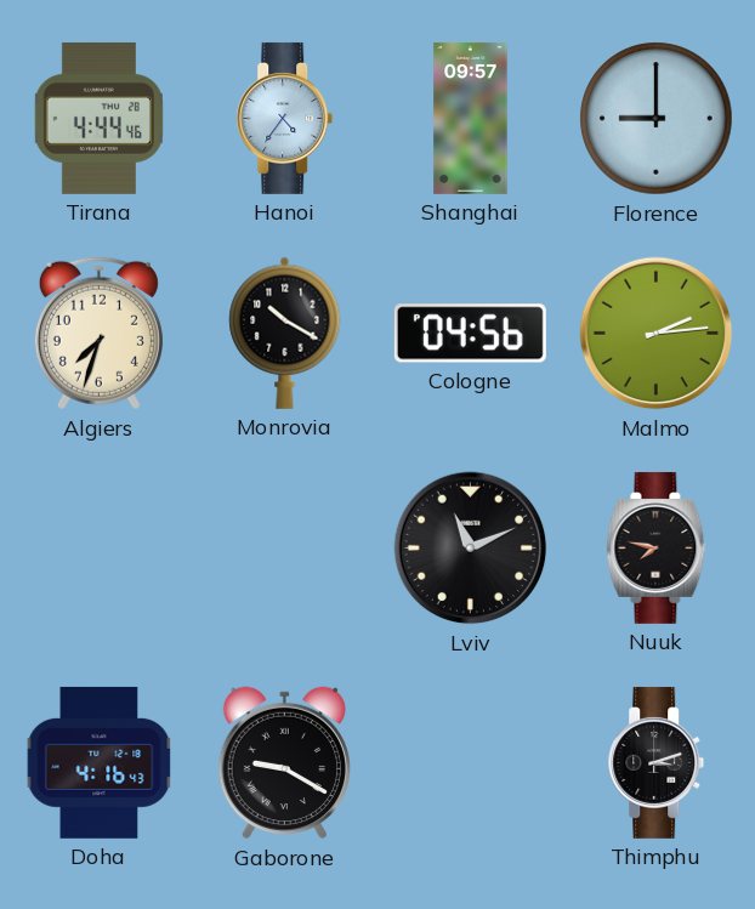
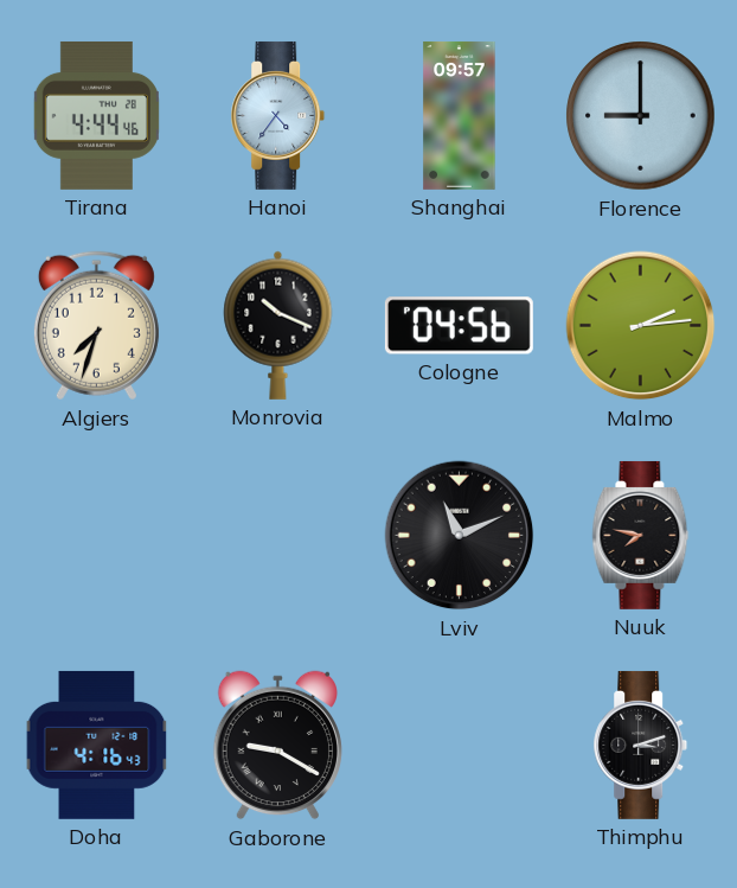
Monrovia: 10:20 -> 10:19 (278, 325)
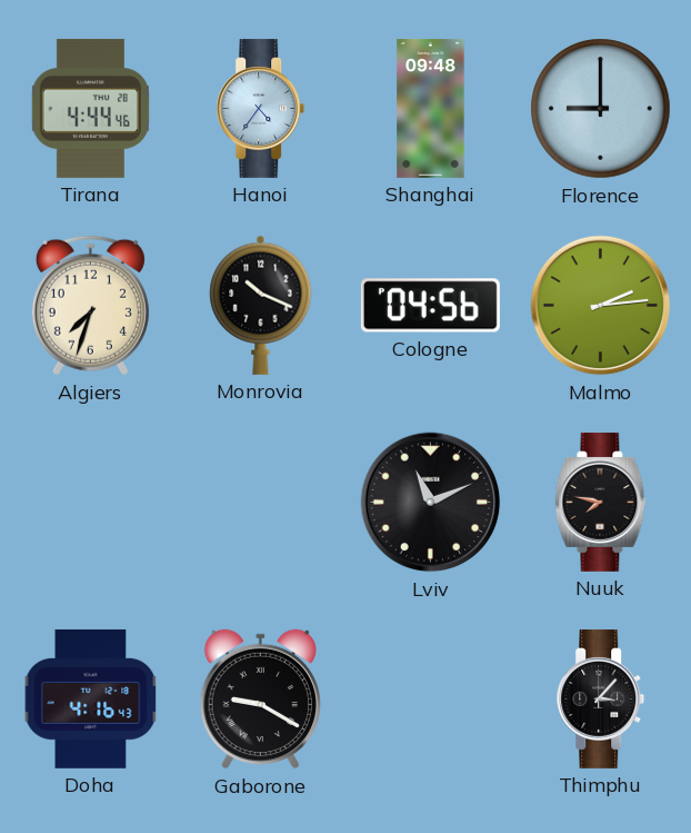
Shanghai: 09:57 -> 09:48 (431, 108)
Thimphu: 3:12 -> 3:07 (601, 698)
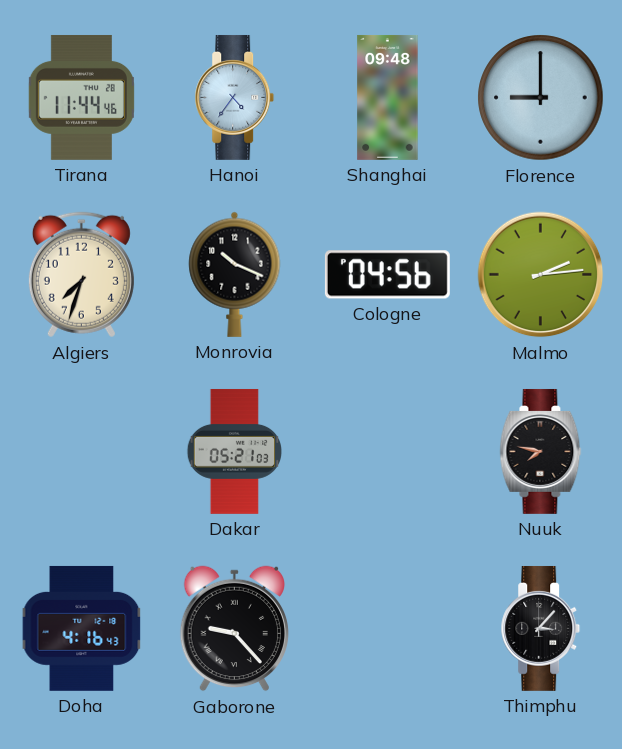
Tirana: 4:44 -> 11:44 (81, 97)
Dakar: none -> 05:21 (234, 451)
Lviv: 11:11 -> none (431, 503)
Gaborone: 9:20 -> 9:23 (234, 629)
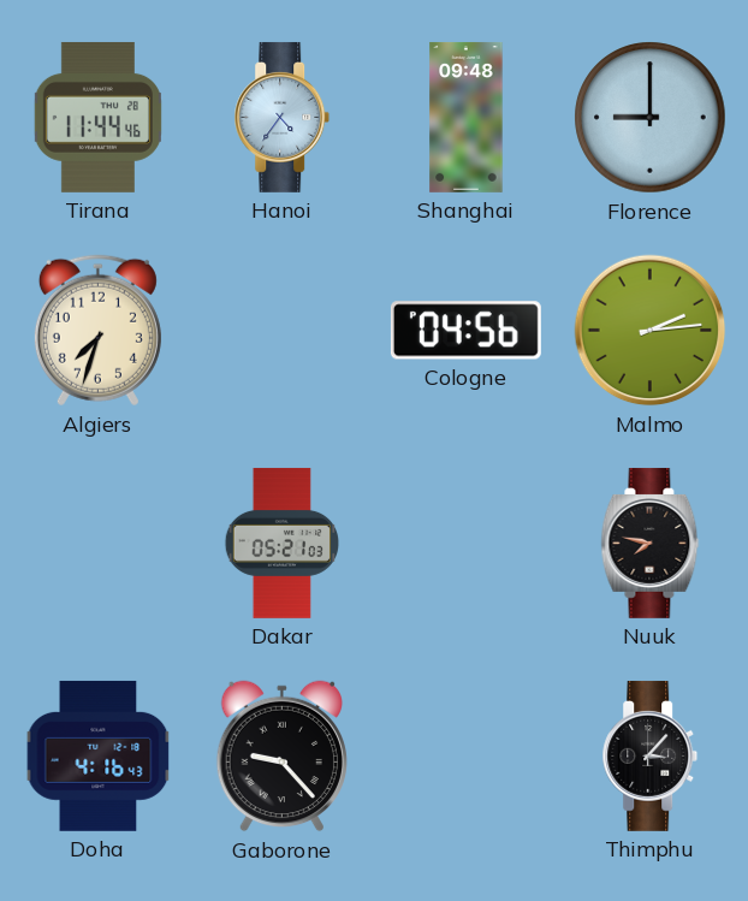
Monrovia: 10:19 -> none (235, 274)
